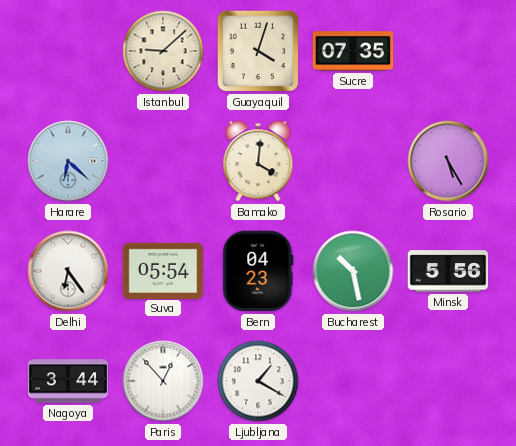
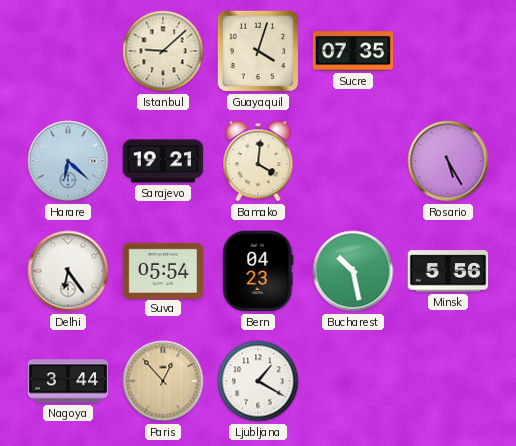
Sarajevo: none -> 19:21 (163, 161)
Paris dial: white -> champagne (163, 381)
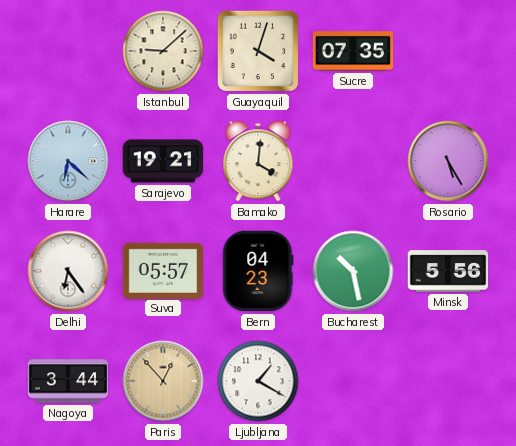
Suva: 05:54 -> 05:57 (163, 270)
